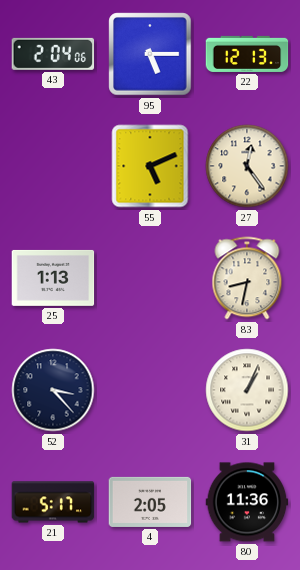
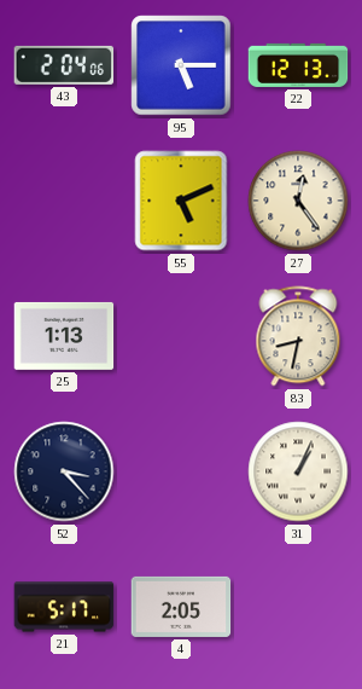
80: 11:36 -> none (247, 502)
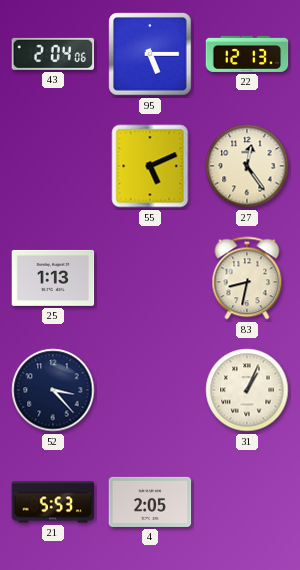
21: 5:17 -> 5:53 (53, 502)
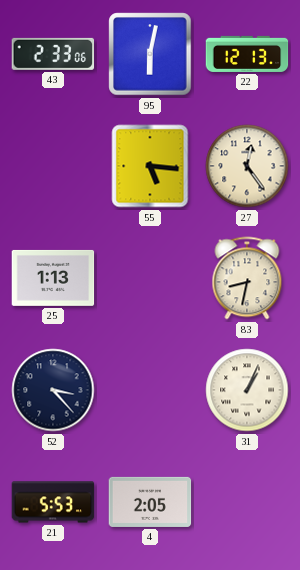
43: 2:04 -> 2:33 (53, 54)
95: 5:15 -> 6:02 (150, 54)
55: 5:11 -> 5:16 (150, 166)
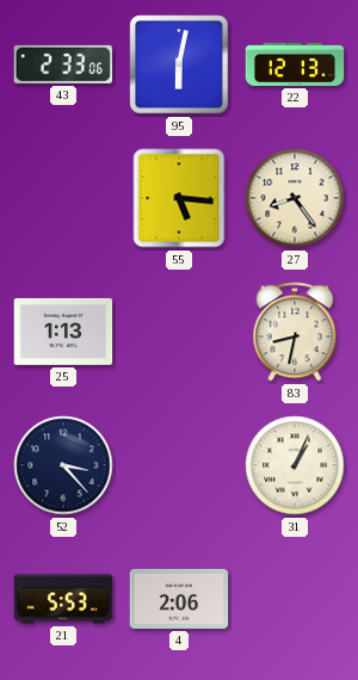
27: 12:24 -> 8:24 (295, 198)
4: 2:05 -> 2:06 (179, 599)
